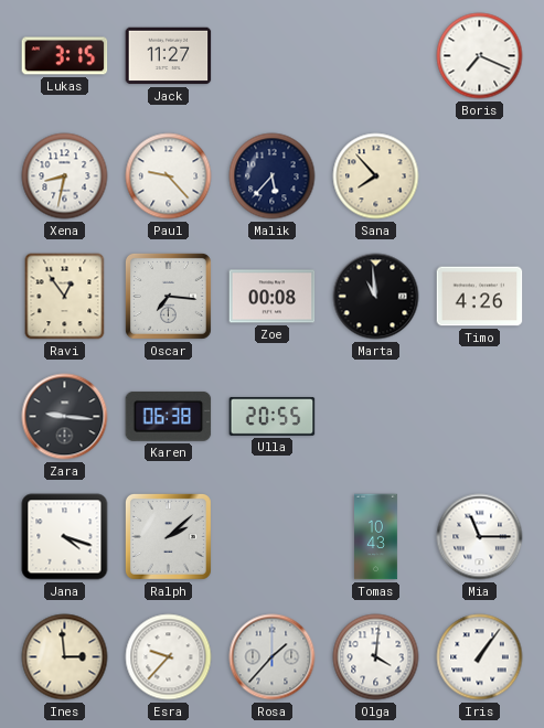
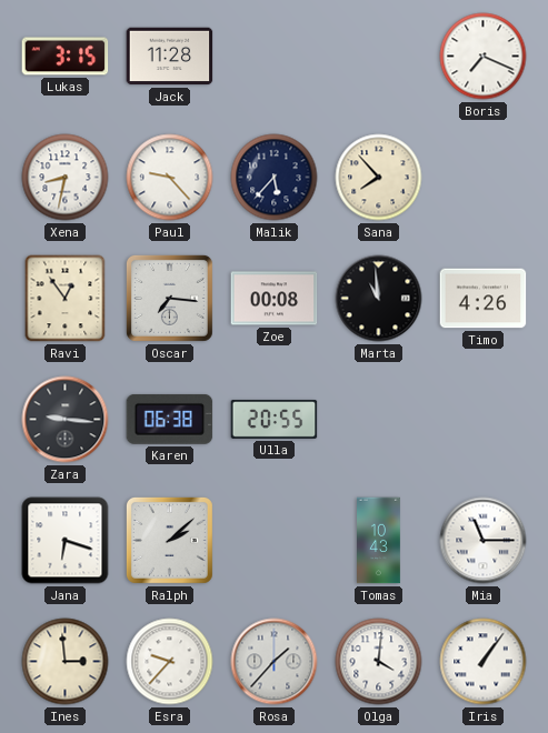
Jack: 11:27 -> 11:28 (170, 57)
Jana: 4:18 -> 6:18 (66, 541)
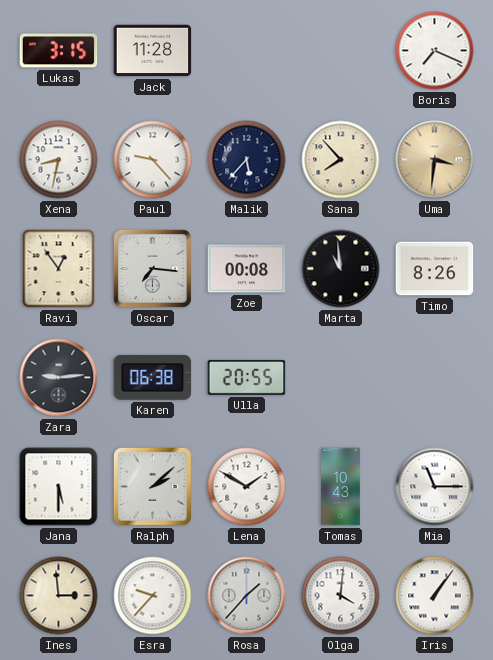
Uma: none -> 3:31 (435, 160)
Timo: 4:26 -> 8:26 (435, 269)
Zara: 9:16 -> 9:14 (59, 378)
Jana: 6:18 -> 5:30 (59, 487)
Lena: none -> 1:50 (247, 487)
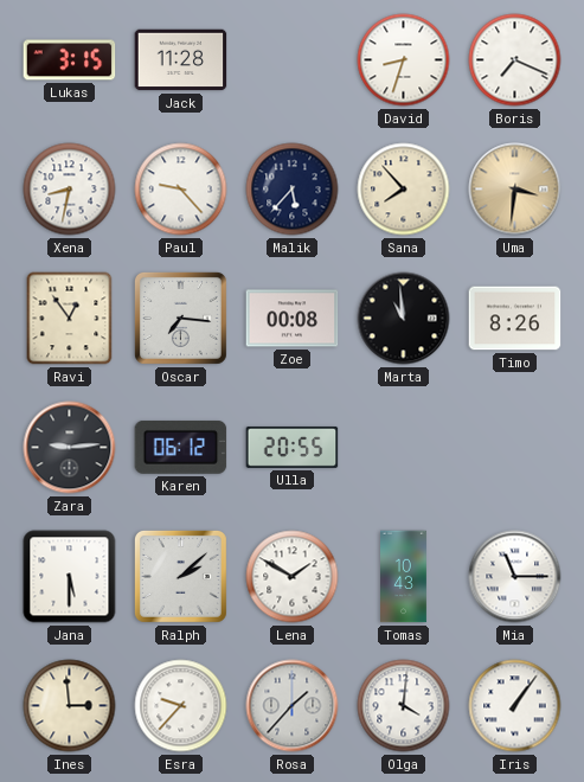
David: none -> 8:33 (404, 60)
Karen: 06:38 -> 06:12 (181, 447)
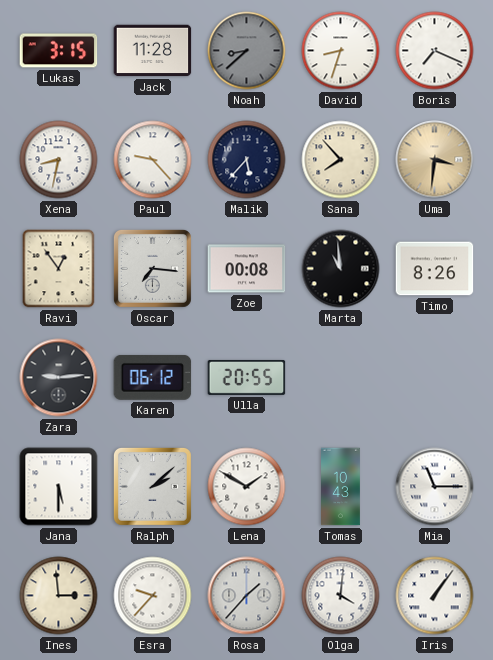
Noah: none -> 8:38 (247, 51)
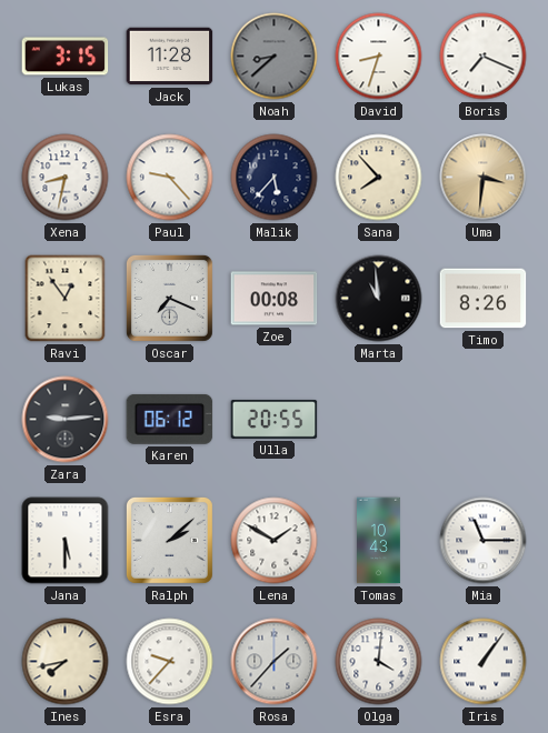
Oscar: 7:16 -> 7:19 (169, 298)
Ines: 2:59 -> 7:43 (66, 662)
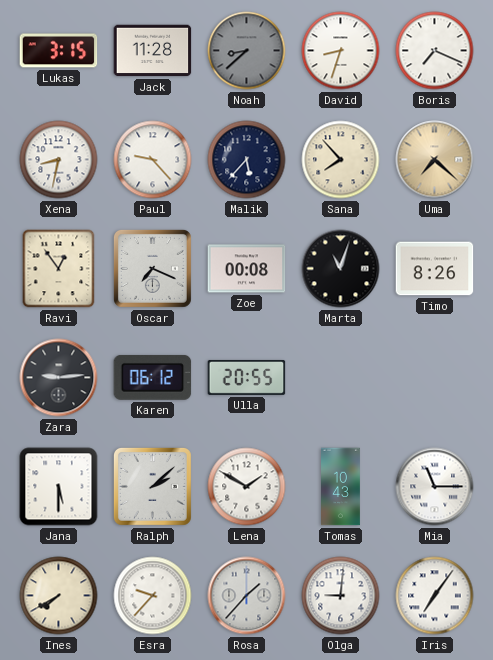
Uma: 3:31 -> 7:22 (435, 160)
Marta: 10:59 -> 11:03 (341, 269)
Ines: 7:43 -> 7:40 (59, 596)
Olga: 4:01 -> 9:01 (341, 596)
Iris: 1:06 -> 7:06 (435, 596)
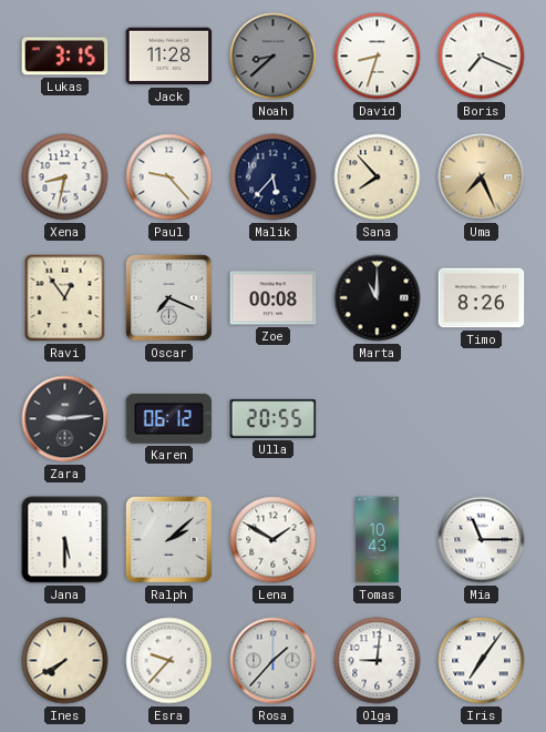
Uma: 7:22 -> 7:26 (482, 177)
Marta: 11:03 -> 11:00 (378, 298)
